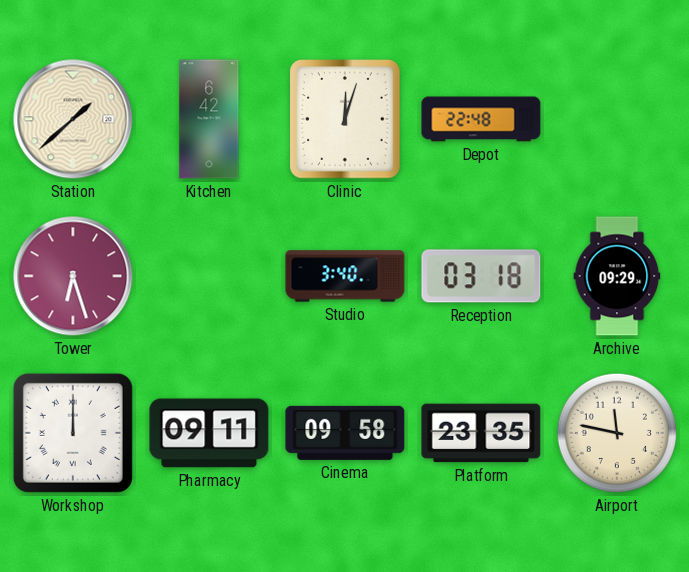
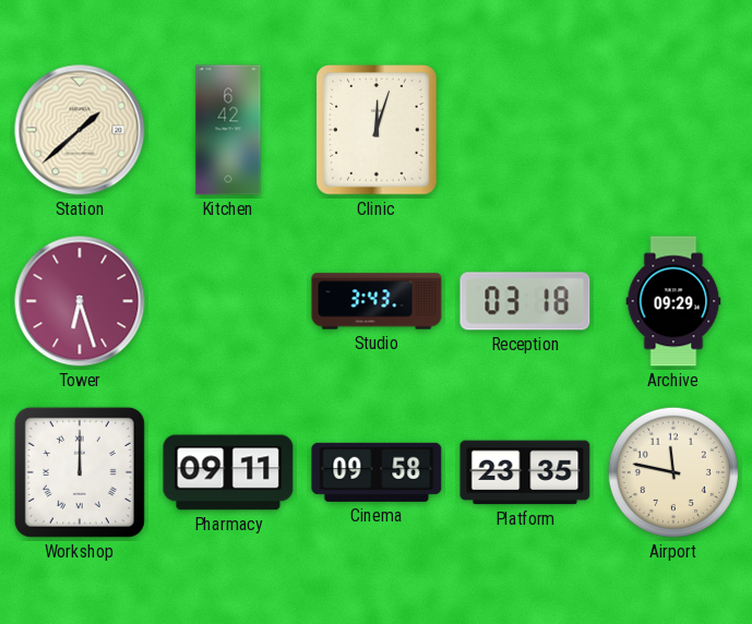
Depot: 22:48 -> none (481, 119)
Studio: 3:40 -> 3:43 (377, 301)
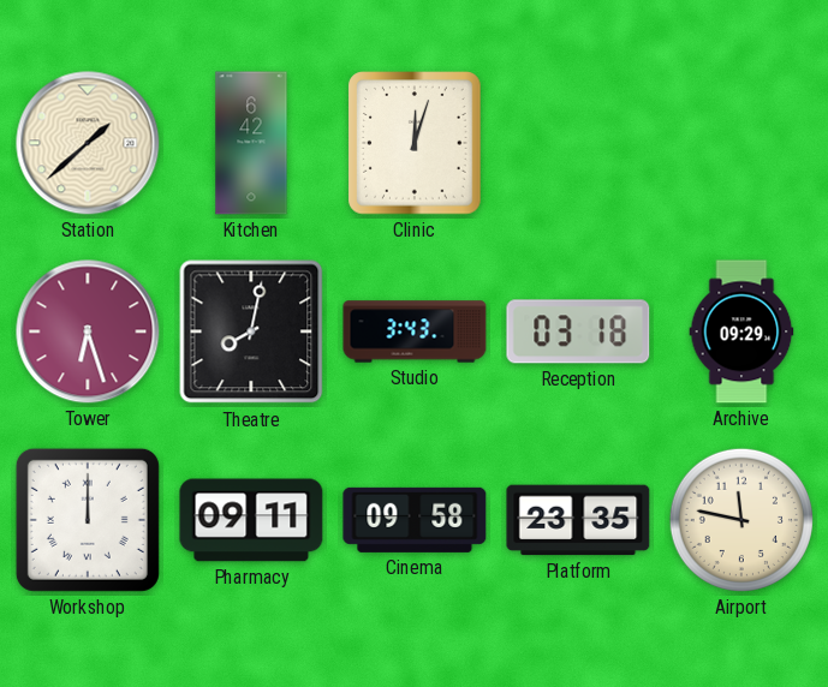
Theatre: none -> 8:02 (251, 331)
